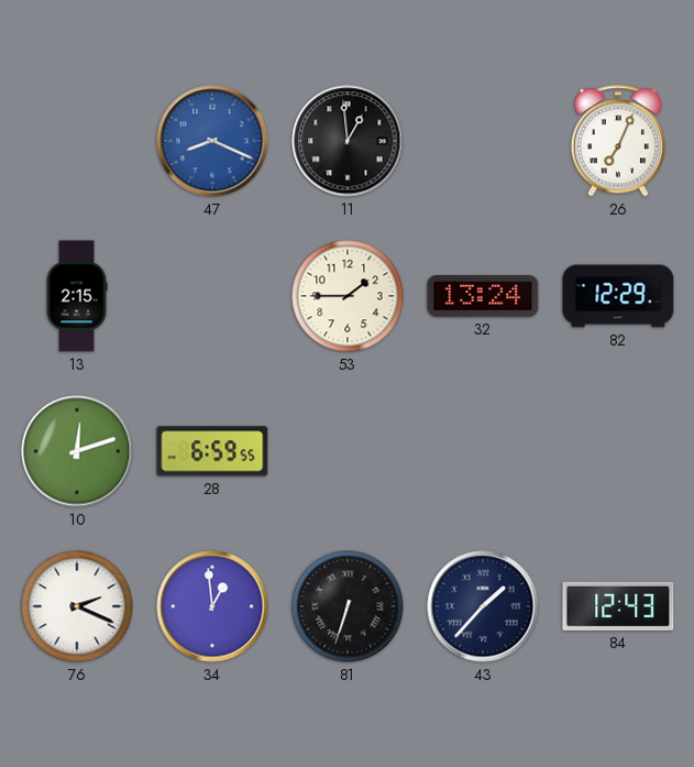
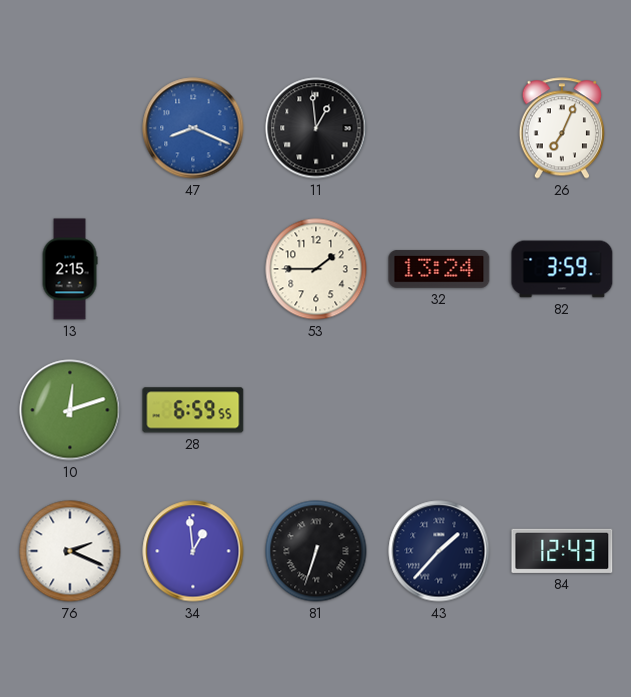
82: 12:29 -> 3:59 (562, 269)
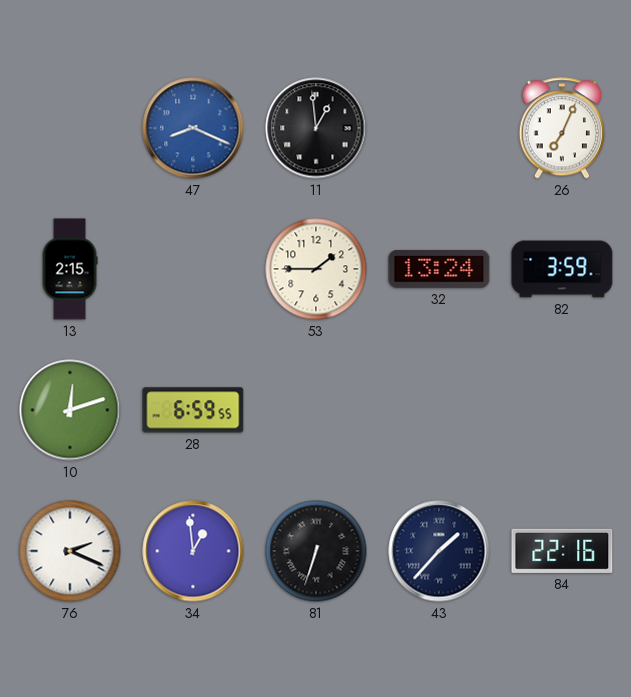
84: 12:43 -> 22:16 (562, 551)
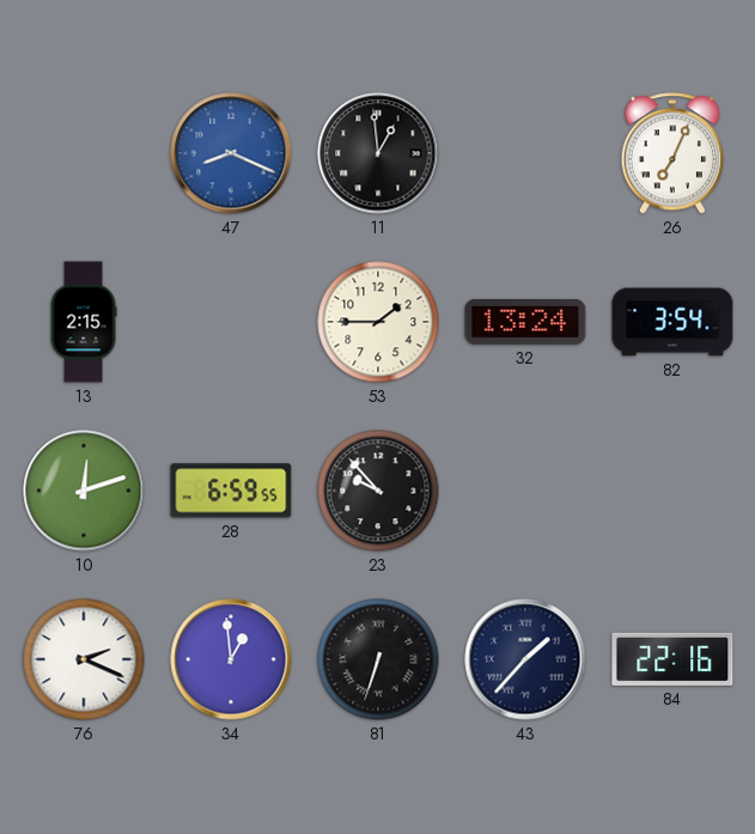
82: 3:59 -> 3:54 (672, 322)
23: none -> 9:53 (378, 491)
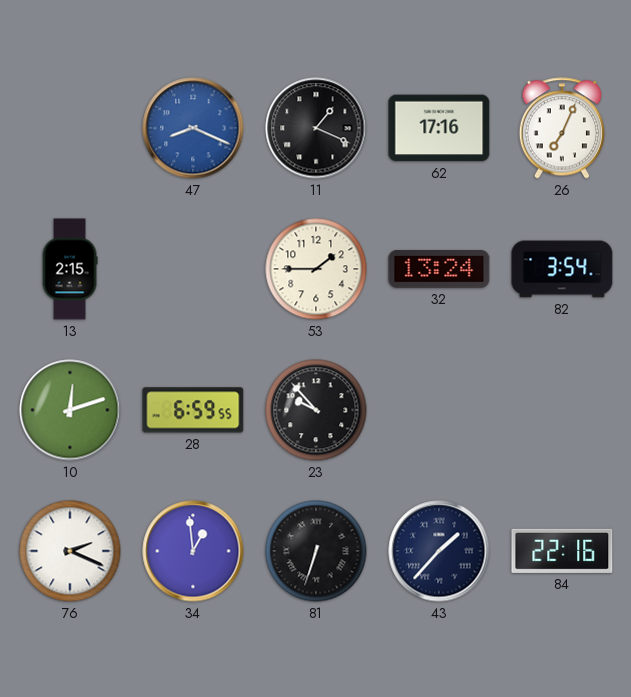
11: 12:59 -> 1:19 (316, 128)
62: none -> 17:16 (439, 128)
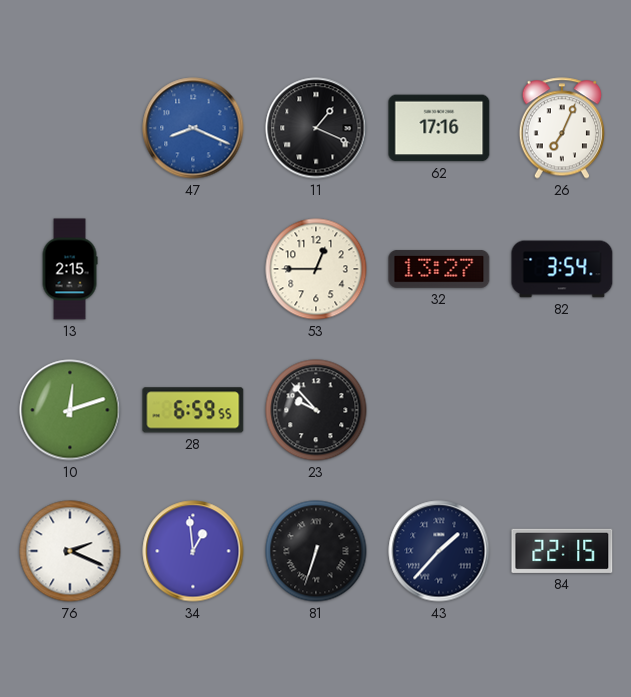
53: 1:45 -> 12:45 (316, 269)
32: 13:24 -> 13:27 (439, 270)
84: 22:16 -> 22:15 (562, 551)
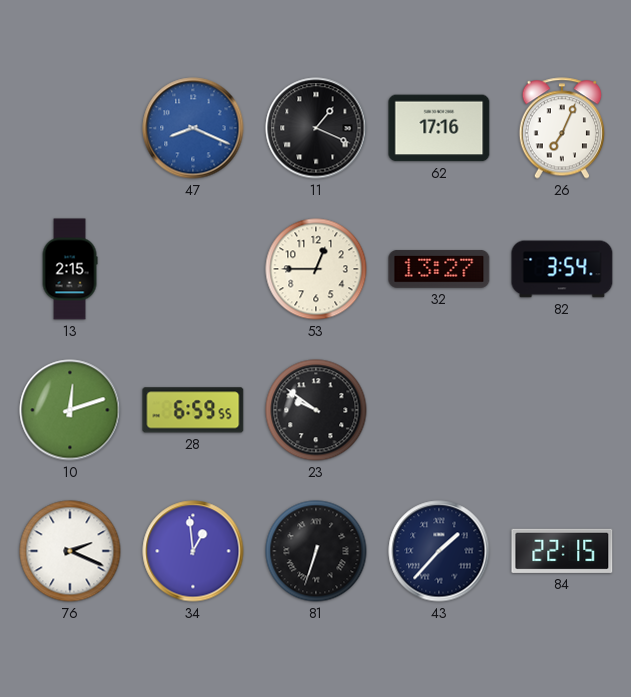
23: 9:53 -> 9:51 (316, 410)
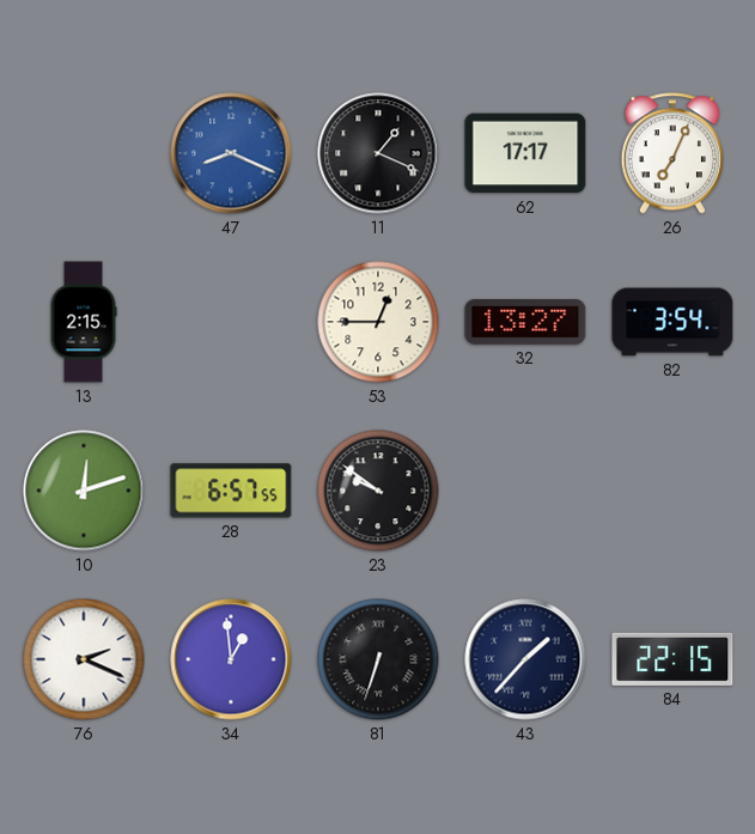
62: 17:16 -> 17:17 (525, 153)
28: 6:59 -> 6:57 (231, 491)
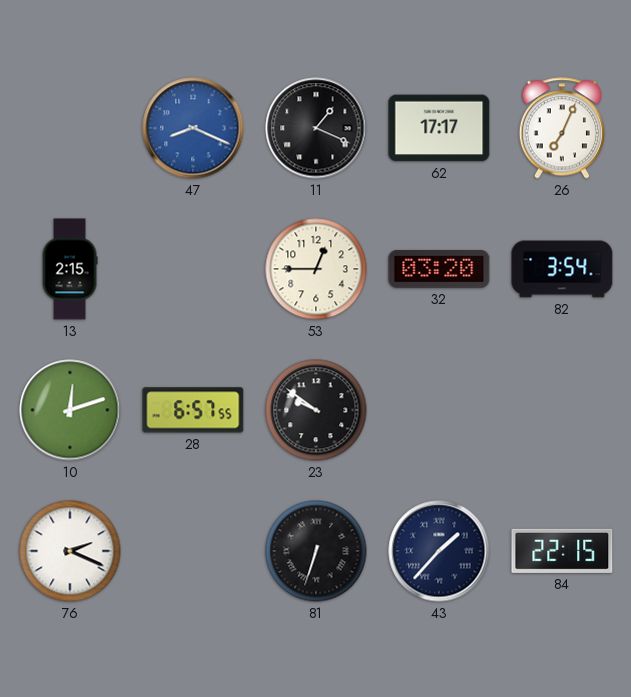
32: 13:27 -> 03:20 (439, 270)
34: 12:59 -> none (231, 659)
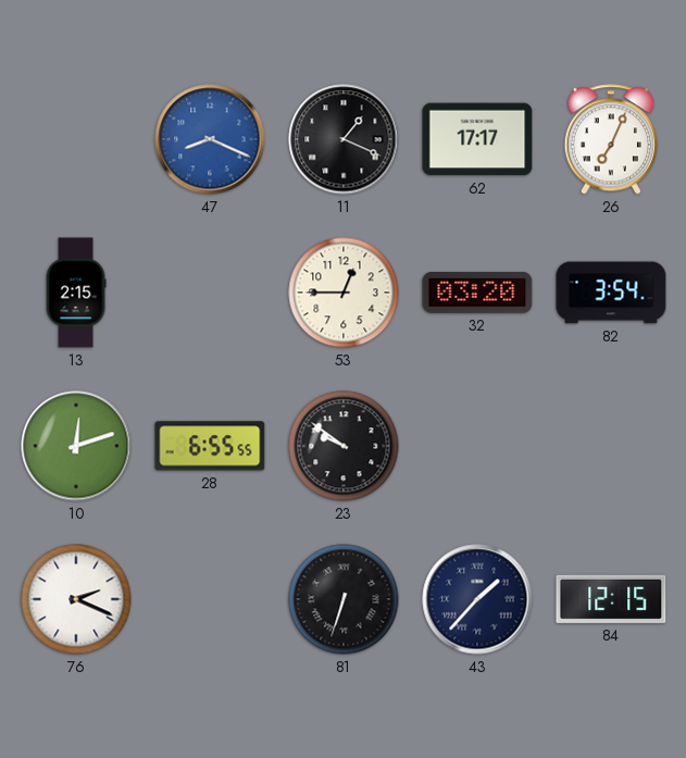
28: 6:57 -> 6:55 (210, 446)
84: 22:15 -> 12:15 (611, 599)
